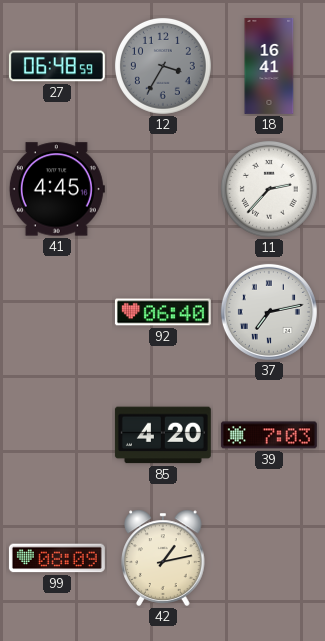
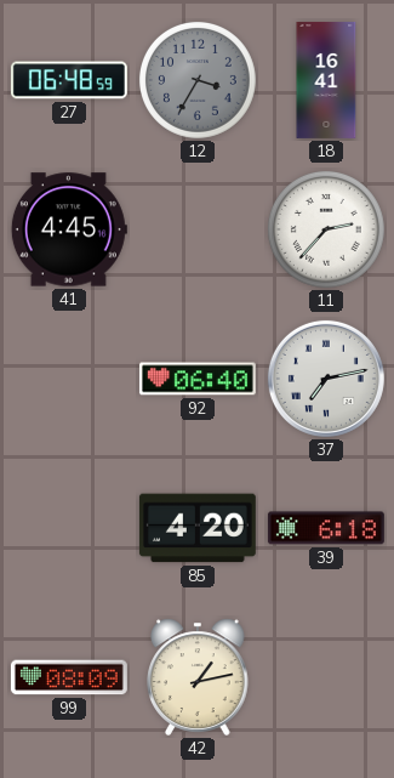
39: 7:03 -> 6:18 (326, 528)
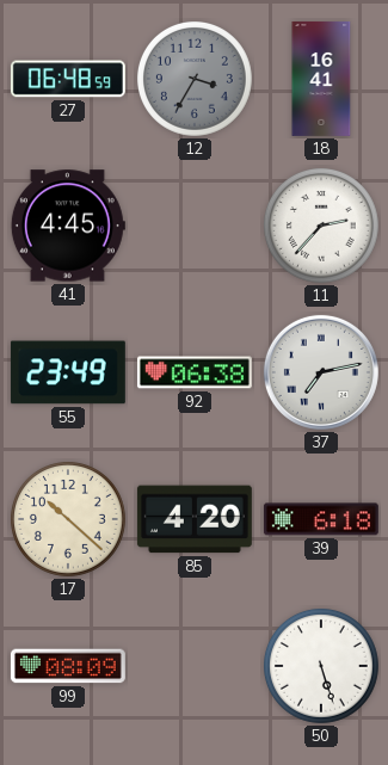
55: none -> 23:49 (68, 372)
92: 06:40 -> 06:38 (195, 372)
17: none -> 10:22 (68, 519)
42: 1:13 -> none (198, 677)
50: none -> 5:27 (321, 666)
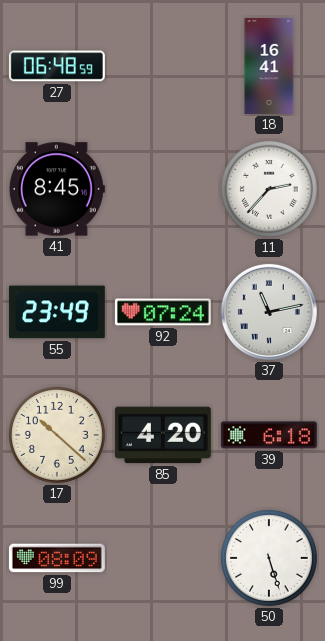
12: 3:35 -> none (195, 79)
41: 4:45 -> 8:45 (57, 189)
92: 06:38 -> 07:24 (163, 312)
37: 7:13 -> 11:13 (269, 312)
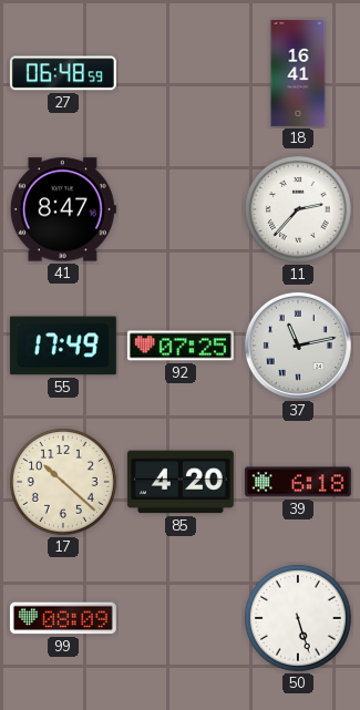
41: 8:45 -> 8:47 (63, 209)
55: 23:49 -> 17:49 (63, 346)
92: 07:24 -> 07:25 (181, 346)
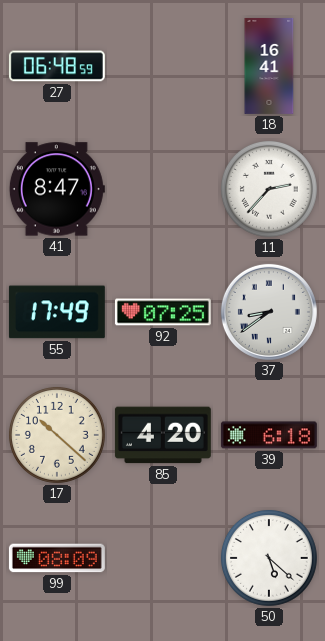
37: 11:13 -> 8:39 (269, 312)
50: 5:27 -> 5:22 (269, 558)
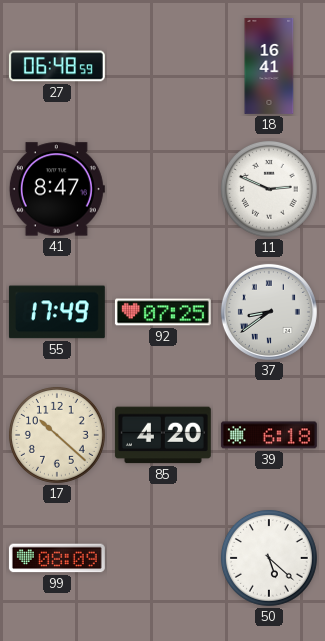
11: 2:37 -> 2:49 (269, 189)
